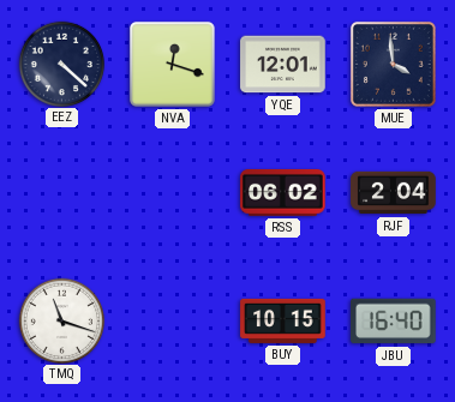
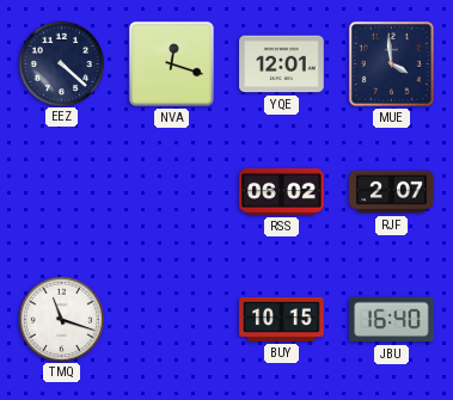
RJF: 2:04 -> 2:07 (392, 192)
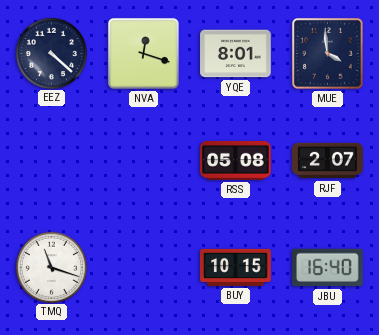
YQE: 12:01 -> 8:01 (236, 54)
RSS: 06:02 -> 05:08 (236, 160)
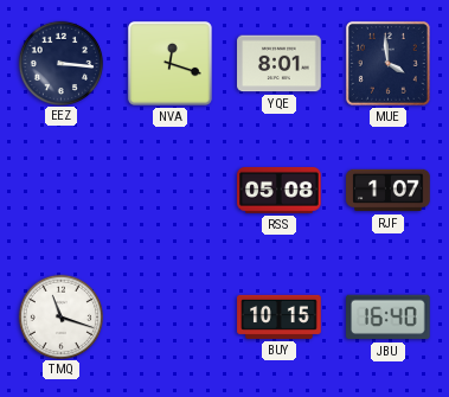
EEZ: 4:22 -> 3:16 (60, 63)
RJF: 2:07 -> 1:07 (389, 191)
